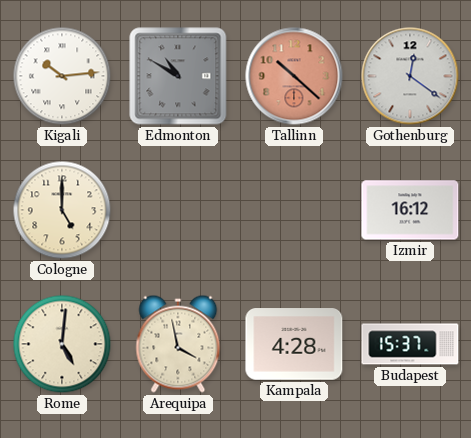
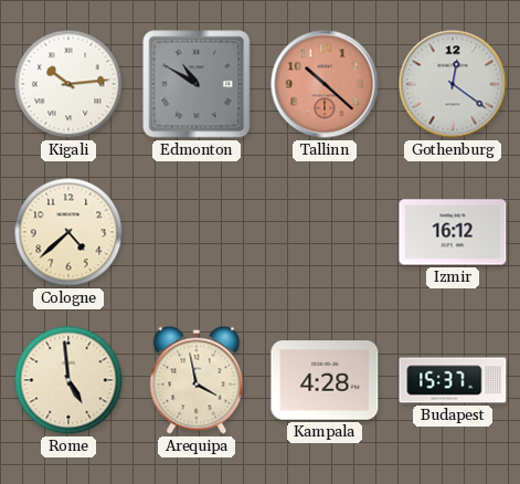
Cologne: 5:00 -> 4:38 (68, 232)
Rome: 5:01 -> 4:59 (68, 380)
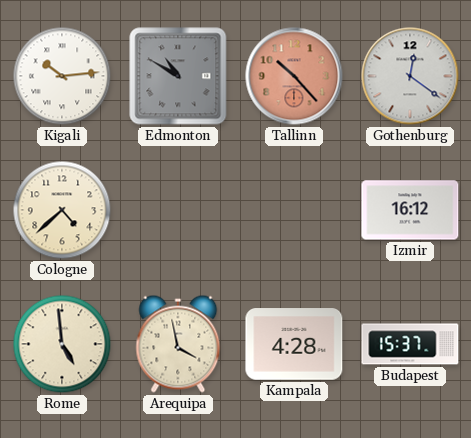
Tallinn: 10:22 -> 10:23 (294, 76)
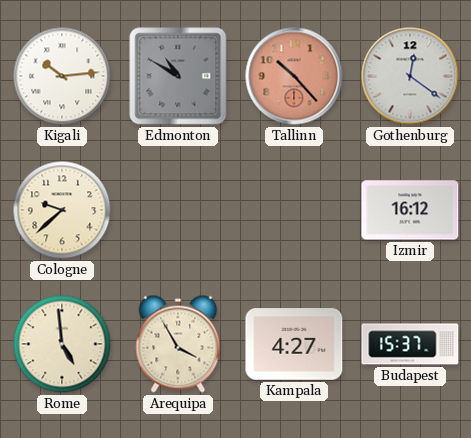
Cologne: 4:38 -> 9:38 (62, 210)
Arequipa: 3:58 -> 3:55 (178, 344)
Kampala: 4:28 -> 4:27 (294, 344)
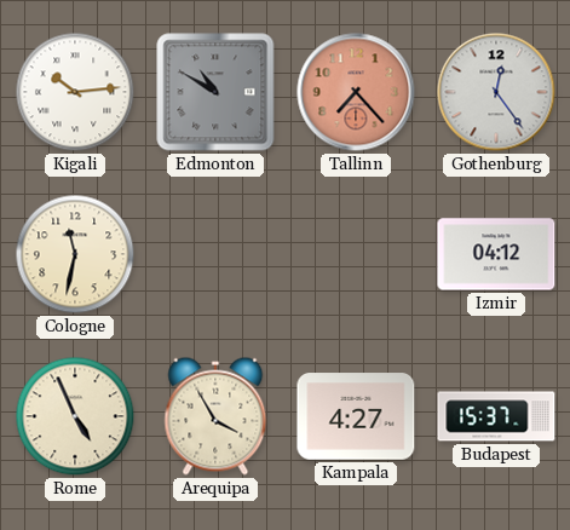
Tallinn: 10:23 -> 7:23 (356, 92)
Gothenburg: 12:21 -> 12:24 (496, 92)
Cologne: 9:38 -> 11:32 (75, 254)
Izmir: 16:12 -> 04:12 (496, 254)
Rome: 4:59 -> 4:56 (75, 416)
